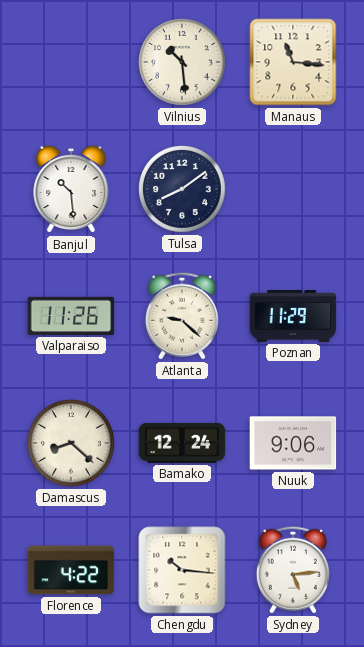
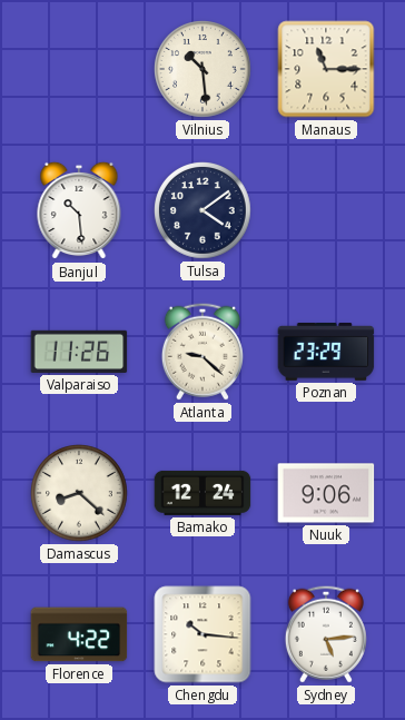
Manaus: 11:16 -> 11:15 (326, 69)
Tulsa: 8:09 -> 4:09 (202, 210)
Poznan: 11:29 -> 23:29 (326, 353)
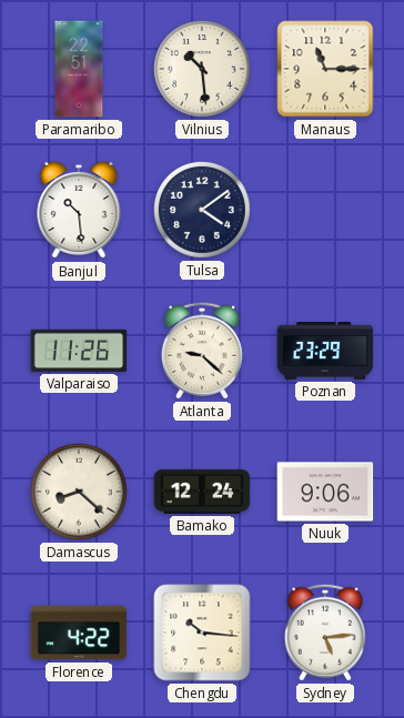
Paramaribo: none -> 22:51 (79, 69)
